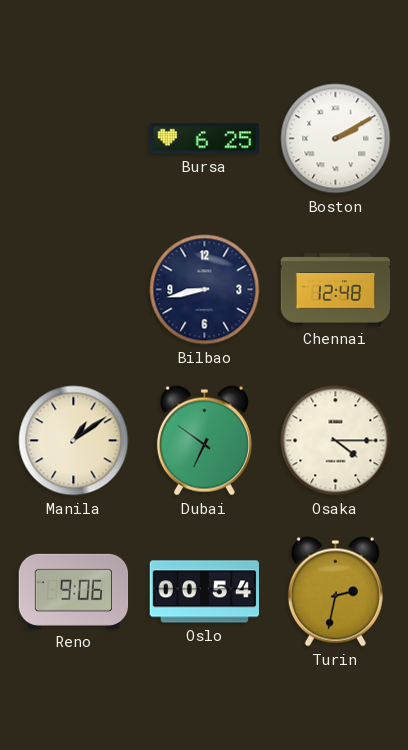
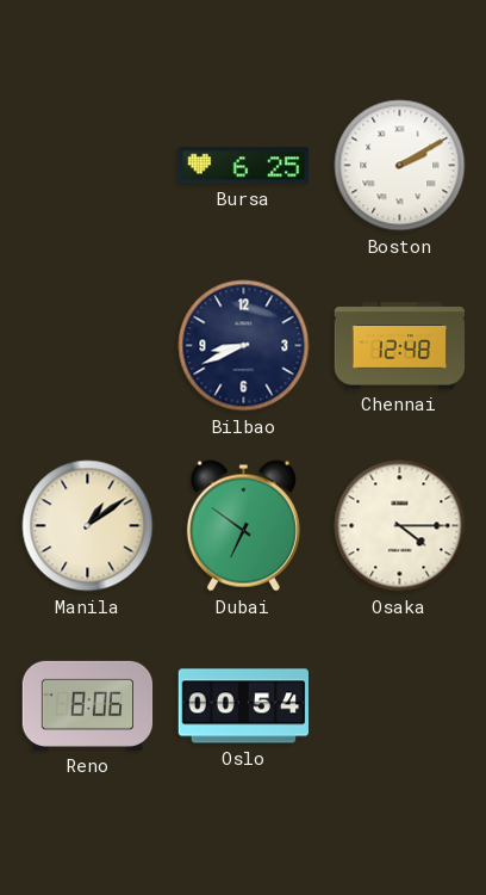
Bilbao: 8:43 -> 8:41 (244, 346)
Reno: 9:06 -> 8:06 (88, 705)
Turin: 2:32 -> none (335, 592)
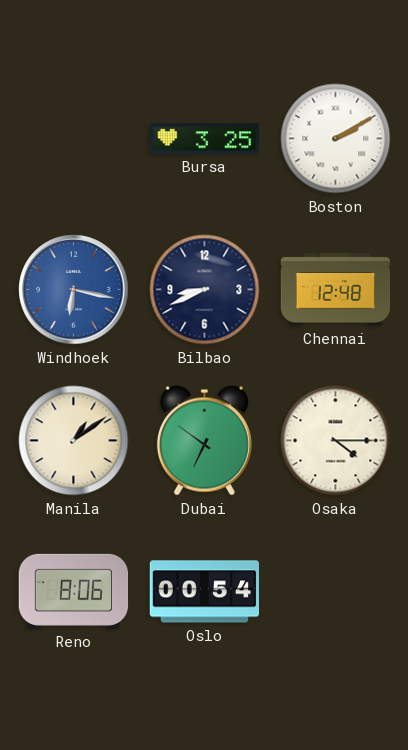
Bursa: 6:25 -> 3:25 (205, 139)
Windhoek: none -> 6:17 (74, 290)
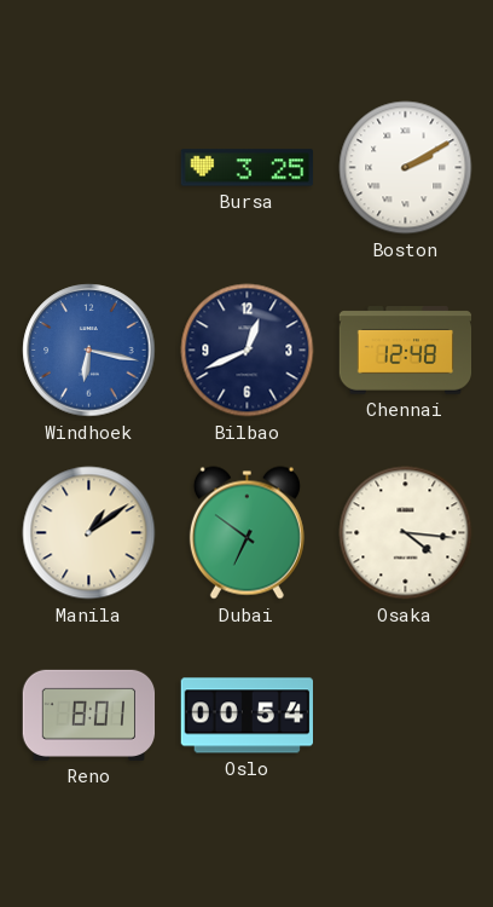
Bilbao: 8:41 -> 12:41 (248, 351)
Osaka: 4:15 -> 4:16 (406, 533)
Reno: 8:06 -> 8:01 (89, 715)
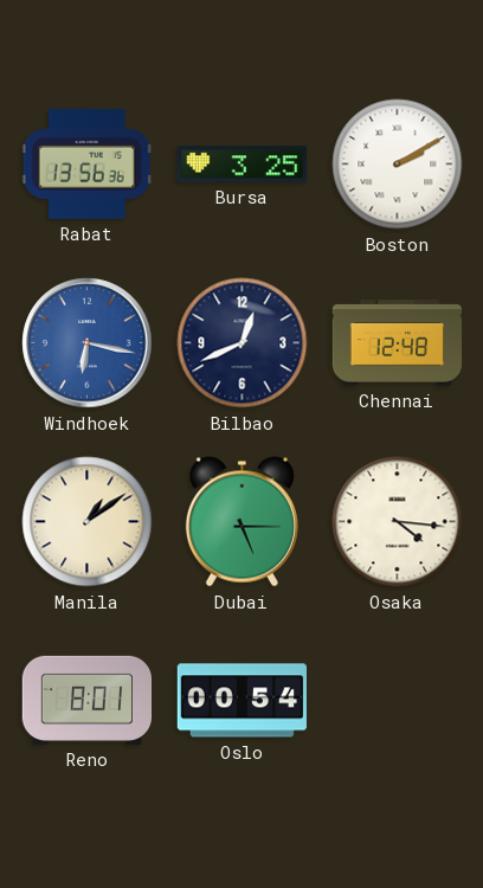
Rabat: none -> 13:56 (86, 165)
Dubai: 6:51 -> 5:15 (241, 522)
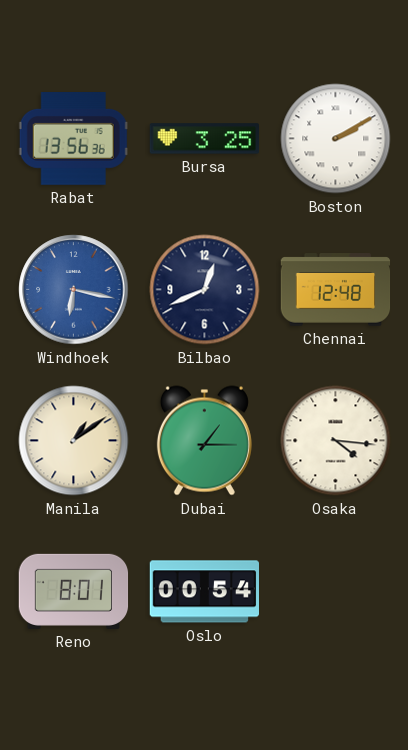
Dubai: 5:15 -> 1:15 (204, 441)
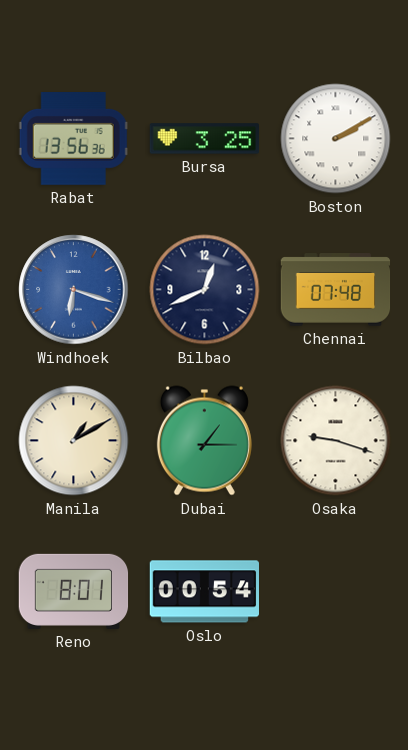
Windhoek: 6:17 -> 6:18 (74, 290)
Chennai: 12:48 -> 07:48 (336, 290)
Manila: 1:09 -> 1:10 (74, 441)
Osaka: 4:16 -> 9:18 (336, 441)
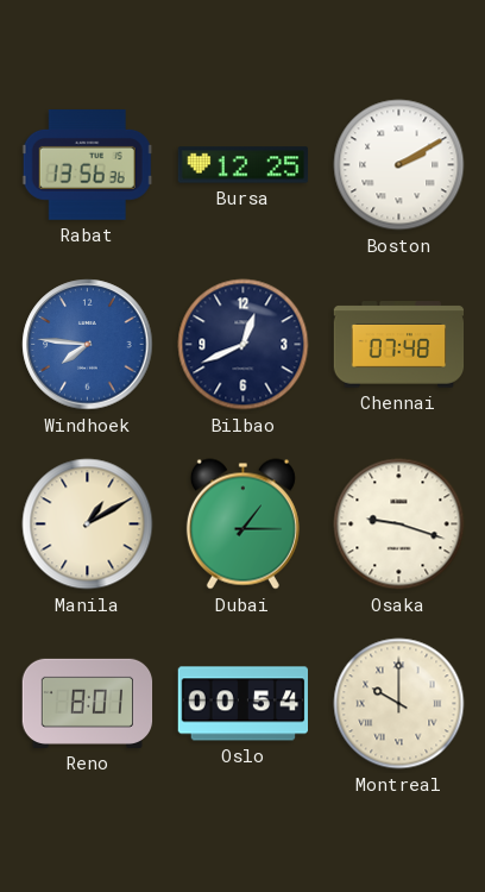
Bursa: 3:25 -> 12:25 (244, 165)
Windhoek: 6:18 -> 7:46 (88, 345)
Montreal: none -> 10:00 (399, 704)
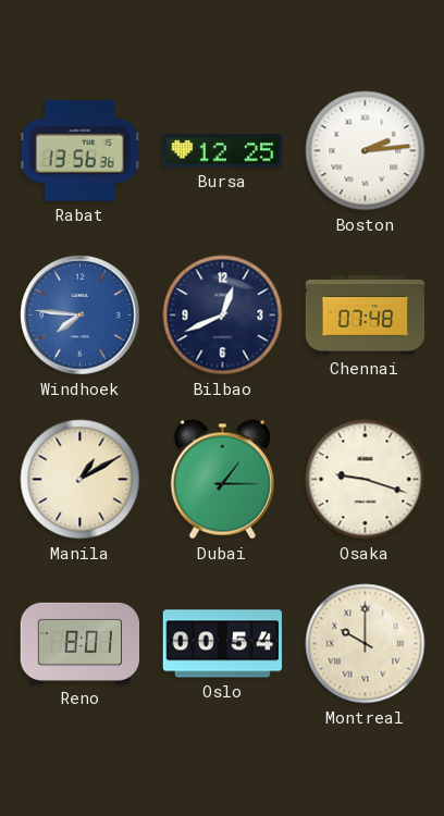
Boston: 2:10 -> 2:14 (366, 151)
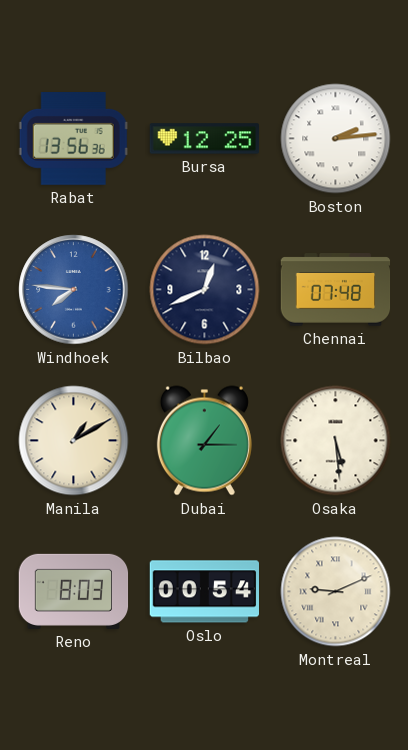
Osaka: 9:18 -> 5:29 (336, 441)
Reno: 8:01 -> 8:03 (74, 591)
Montreal: 10:00 -> 9:11 (336, 592)
